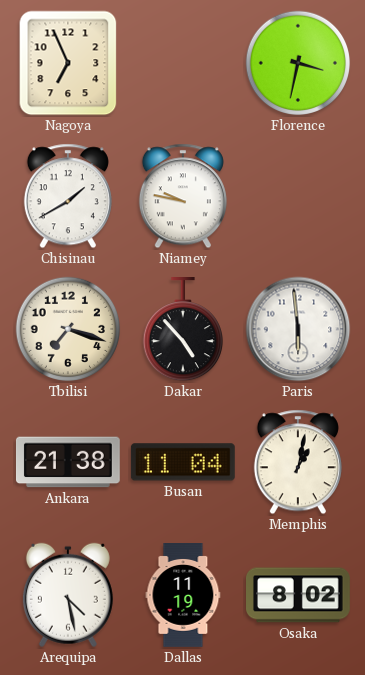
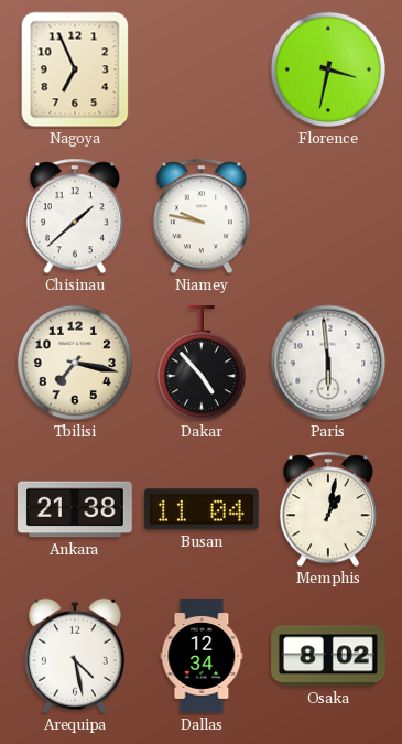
Chisinau: 1:40 -> 1:38 (75, 216)
Tbilisi: 7:18 -> 7:17 (75, 363)
Dallas: 11:19 -> 12:34 (202, 657)
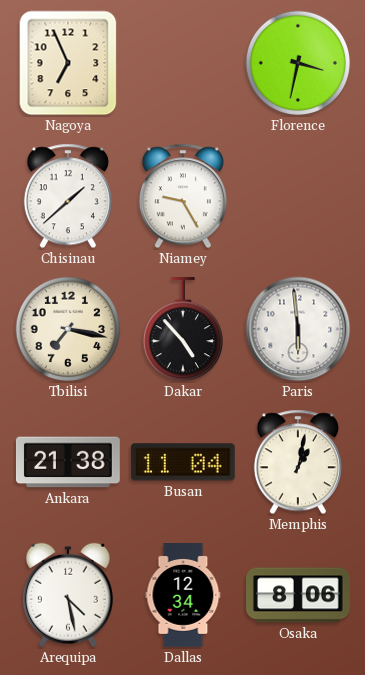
Niamey: 9:47 -> 9:25 (183, 196)
Osaka: 8:02 -> 8:06 (299, 595)
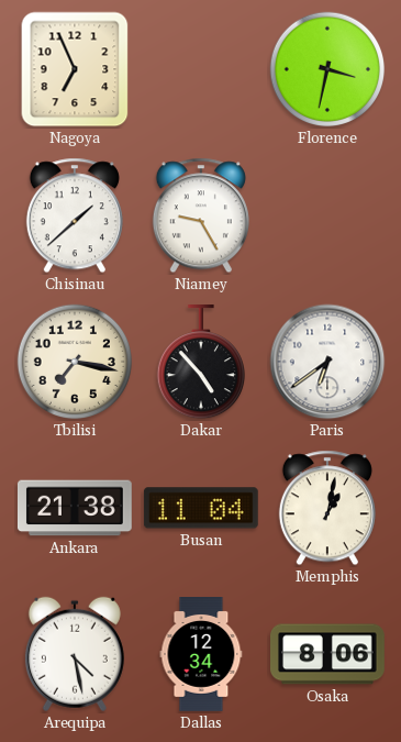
Paris: 5:59 -> 6:39 (327, 362)
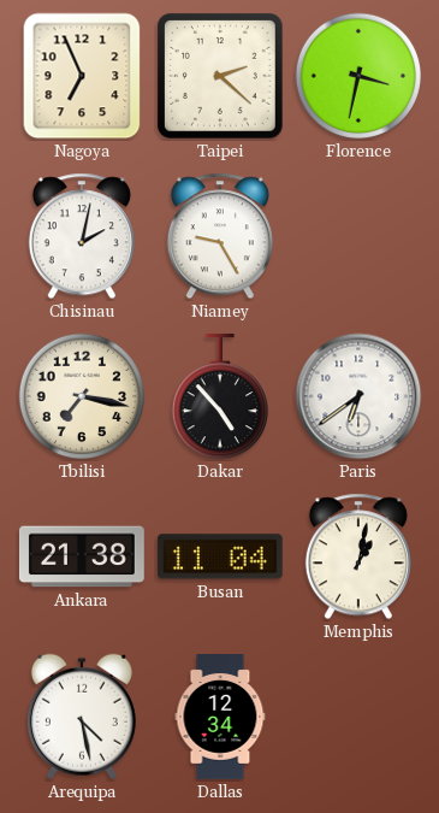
Taipei: none -> 2:22 (221, 77)
Chisinau: 1:38 -> 2:02 (82, 236)
Osaka: 8:06 -> none (328, 654)
